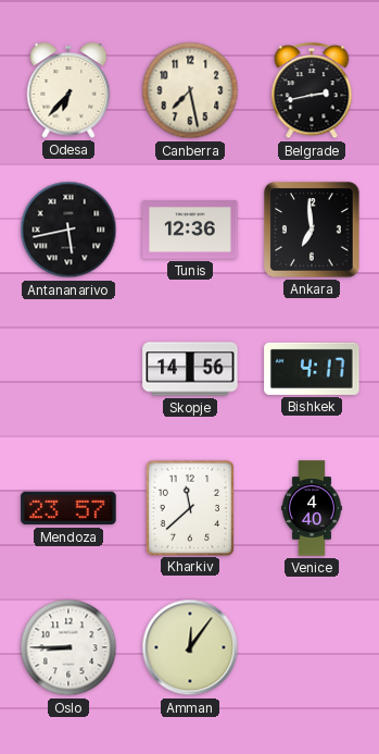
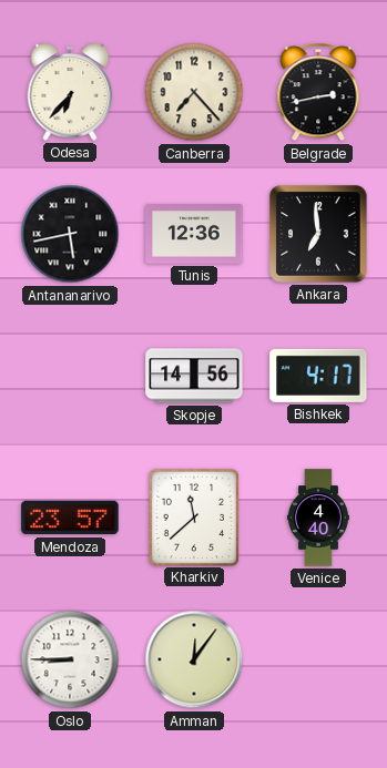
Canberra: 7:28 -> 7:23 (194, 92)
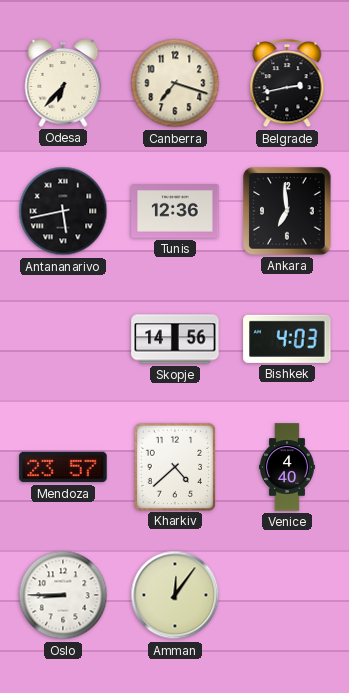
Canberra: 7:23 -> 7:18 (175, 83)
Bishkek: 4:17 -> 4:03 (287, 339)
Kharkiv: 11:38 -> 4:38 (174, 466)
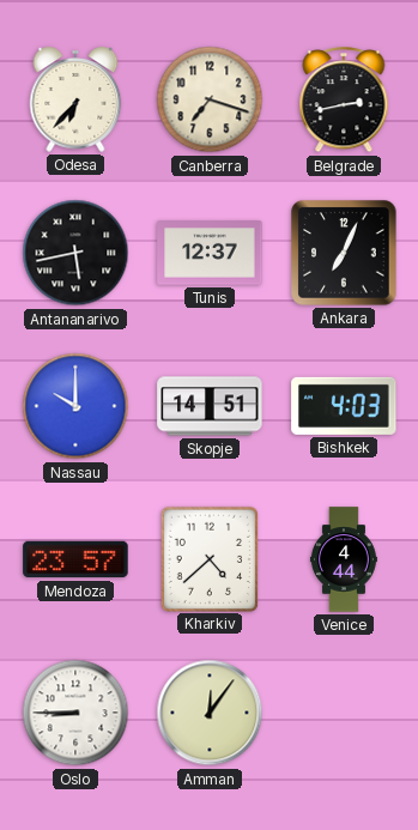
Tunis: 12:36 -> 12:37 (210, 253)
Ankara: 6:59 -> 7:04 (344, 253)
Nassau: none -> 10:00 (75, 406)
Skopje: 14:56 -> 14:51 (210, 406)
Venice: 4:40 -> 4:44 (344, 559)
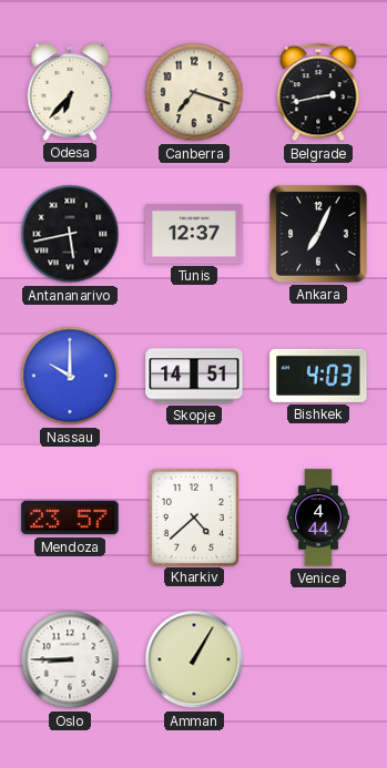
Amman: 12:06 -> 1:05 (194, 659)
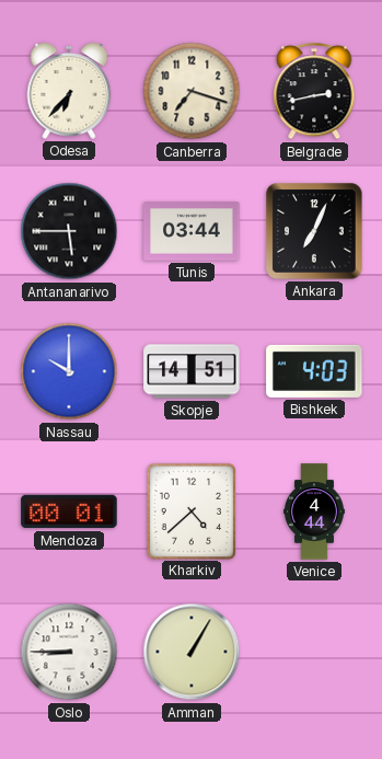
Antananarivo: 5:43 -> 5:45 (69, 231)
Tunis: 12:37 -> 03:44 (192, 231)
Mendoza: 23:57 -> 00:01 (69, 511)
